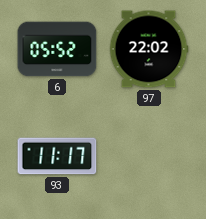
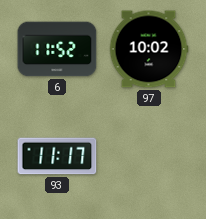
6: 05:52 -> 11:52 (57, 49)
97: 22:02 -> 10:02 (149, 49)
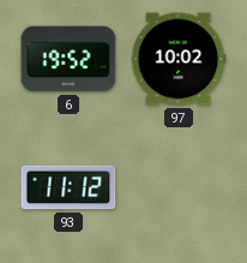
6: 11:52 -> 19:52 (68, 59)
93: 11:17 -> 11:12 (68, 187)
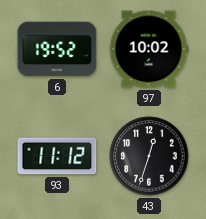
43: none -> 12:33 (149, 156)
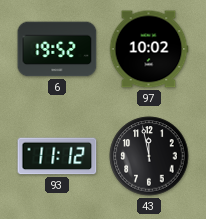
43: 12:33 -> 11:58 (149, 156)
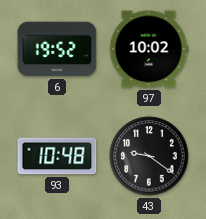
93: 11:12 -> 10:48 (57, 156)
43: 11:58 -> 9:21 (149, 156)
